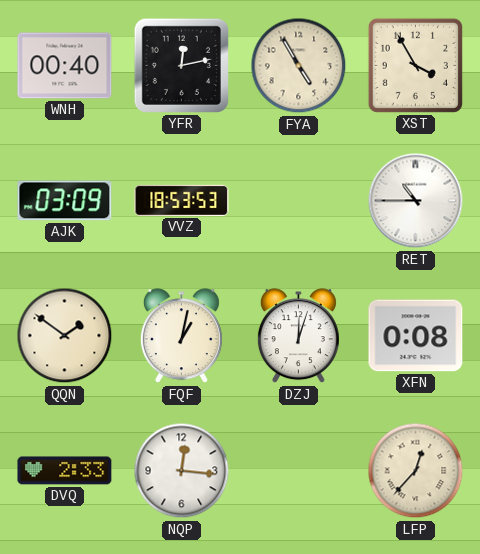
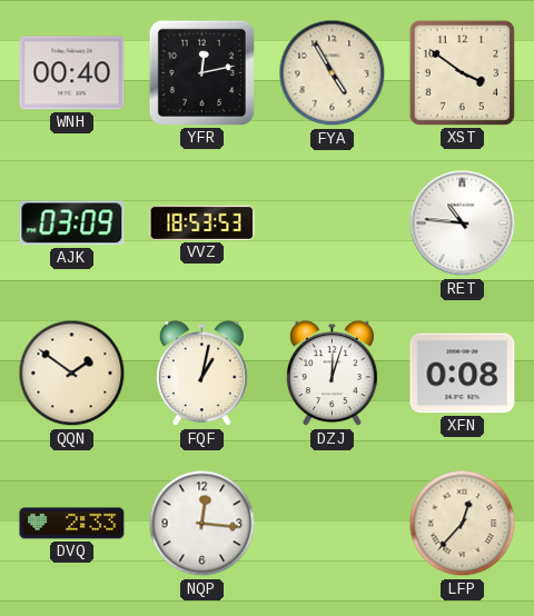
XST: 3:55 -> 3:51 (462, 72)
RET: 10:45 -> 10:46 (463, 223)
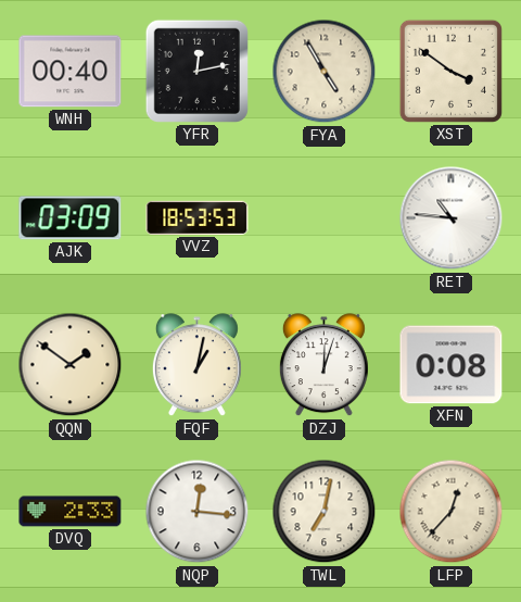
TWL: none -> 7:02 (325, 512)
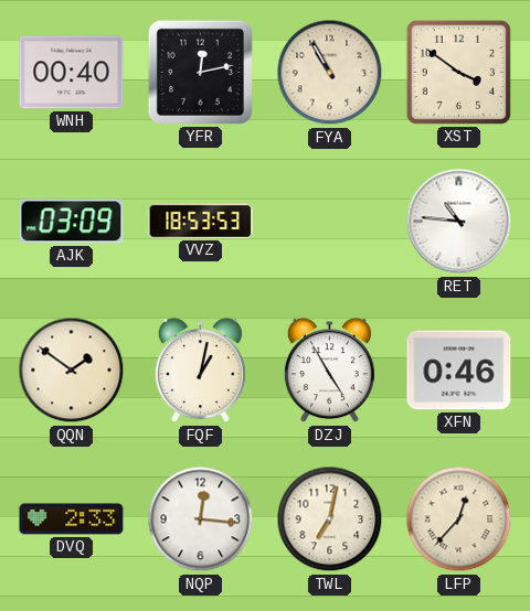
FYA: 4:55 -> 10:55 (330, 73)
DZJ: 12:03 -> 4:55 (329, 371)
XFN: 0:08 -> 0:46 (459, 371)
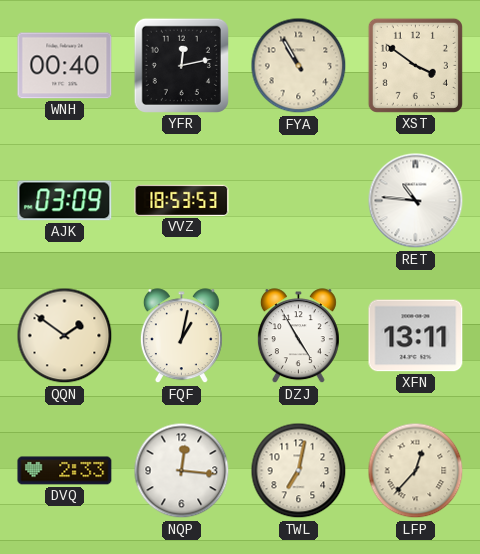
XFN: 0:46 -> 13:11 (416, 336)
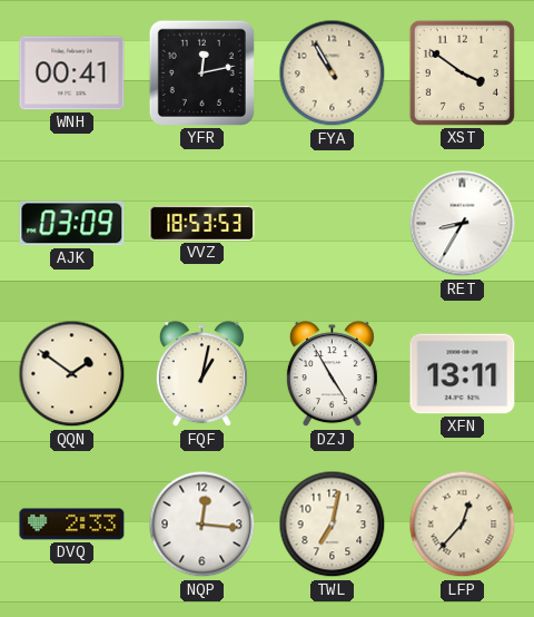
WNH: 00:40 -> 00:41 (72, 74)
RET: 10:46 -> 8:35 (463, 224)
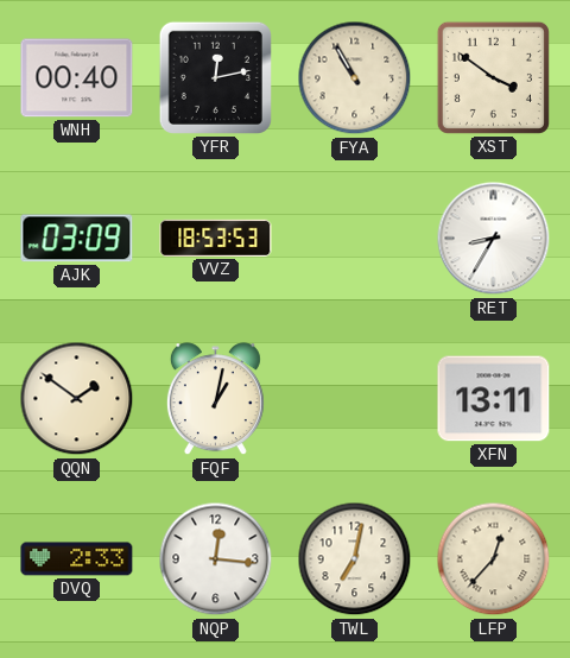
WNH: 00:41 -> 00:40 (77, 78)
DZJ: 4:55 -> none (332, 374)
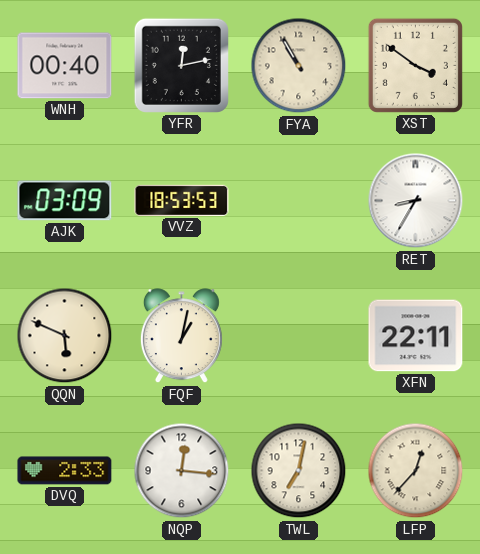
QQN: 1:51 -> 5:49 (65, 336)
XFN: 13:11 -> 22:11 (416, 336)
